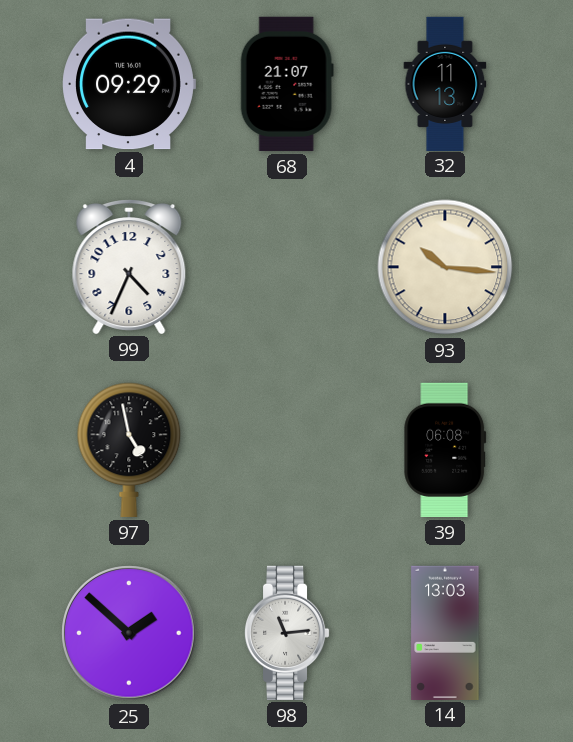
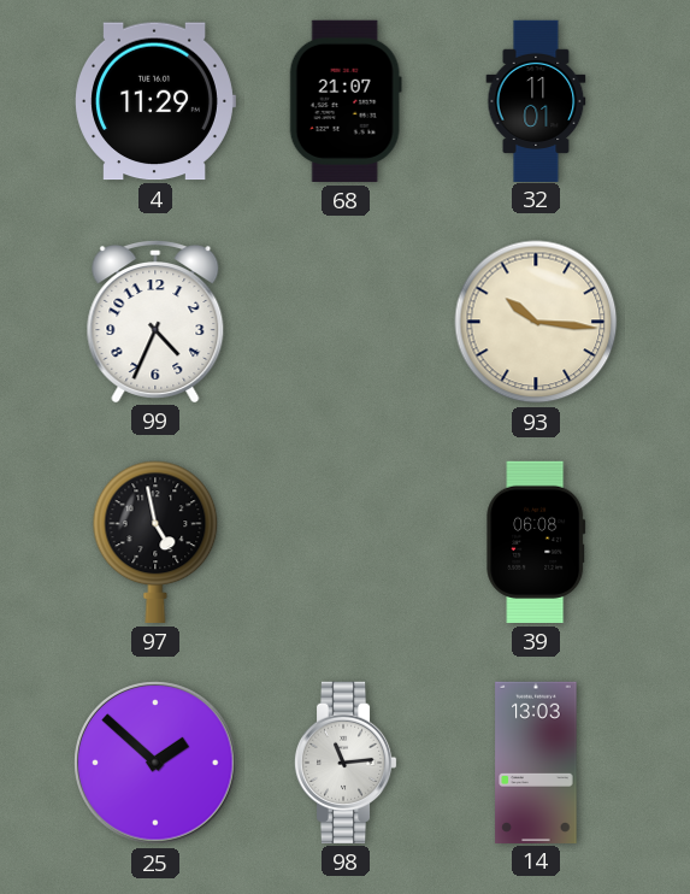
4: 09:29 -> 11:29 (155, 101)
32: 11:13 -> 11:01 (536, 100)
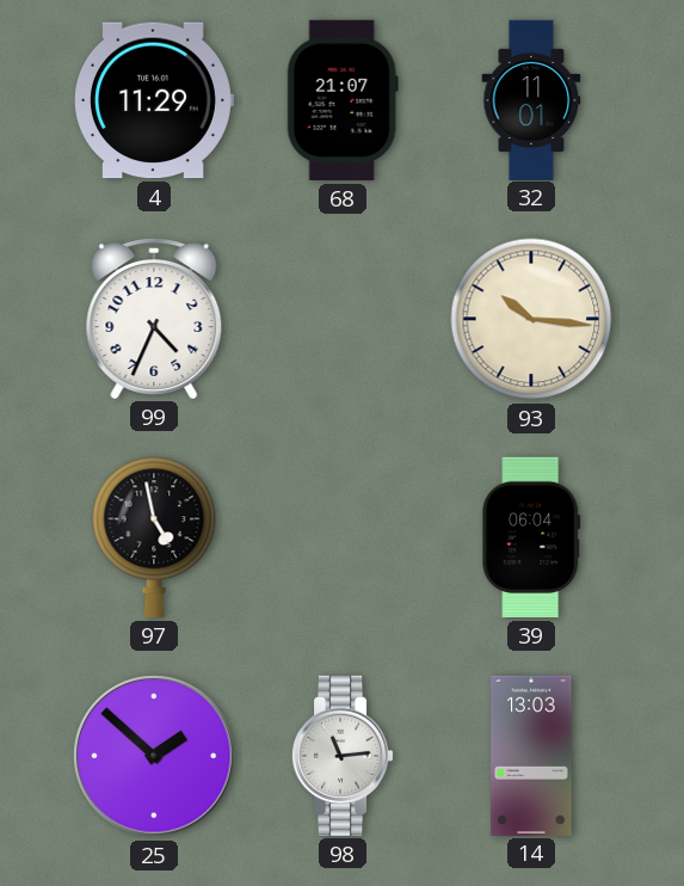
39: 06:08 -> 06:04 (531, 537)
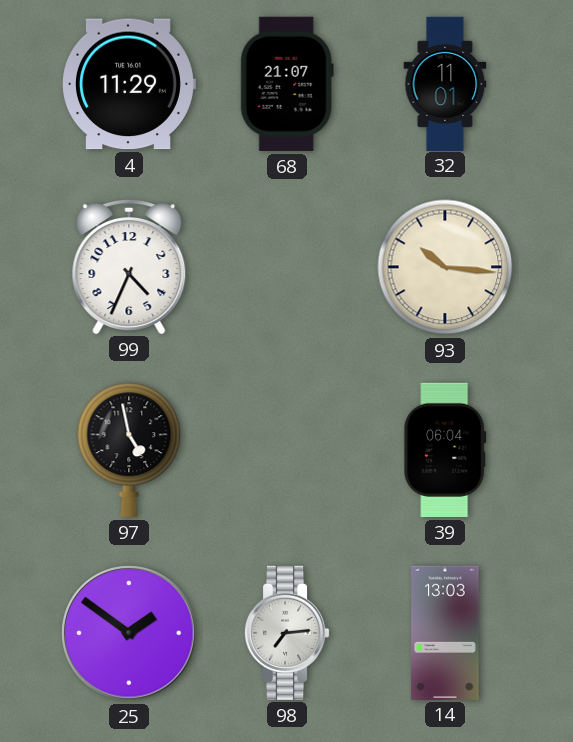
25: 1:52 -> 1:51 (129, 633)
98: 11:14 -> 7:14 (287, 633)
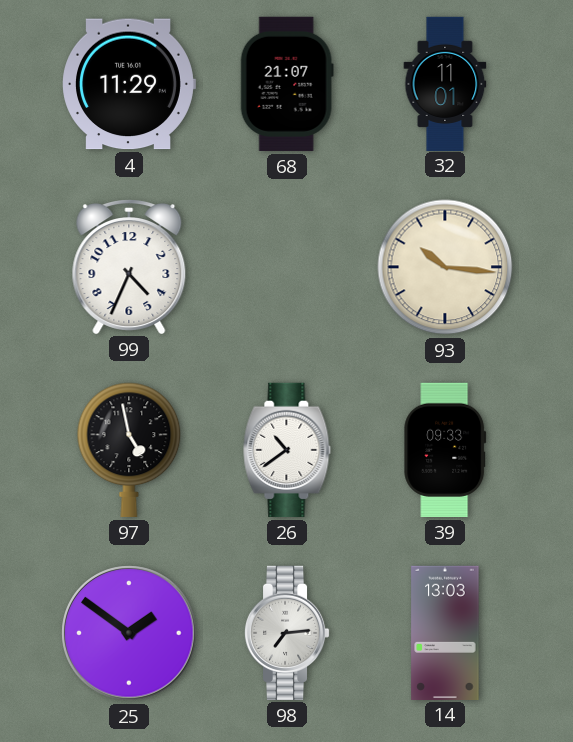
26: none -> 10:39 (287, 450)
39: 06:04 -> 09:33 (445, 450)
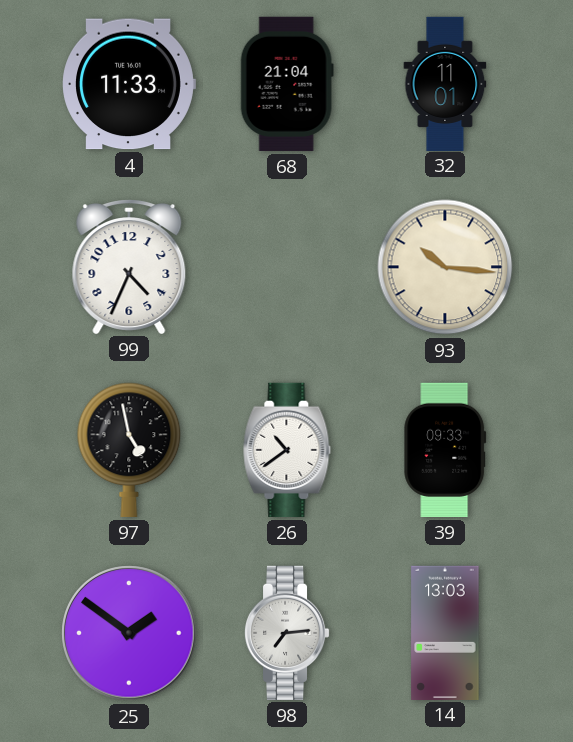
4: 11:29 -> 11:33 (129, 84)
68: 21:07 -> 21:04 (287, 84)
